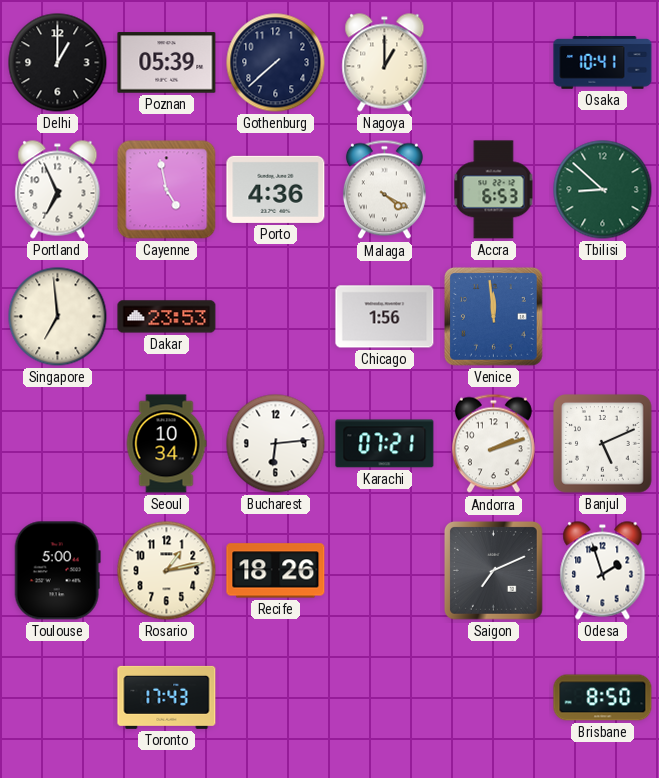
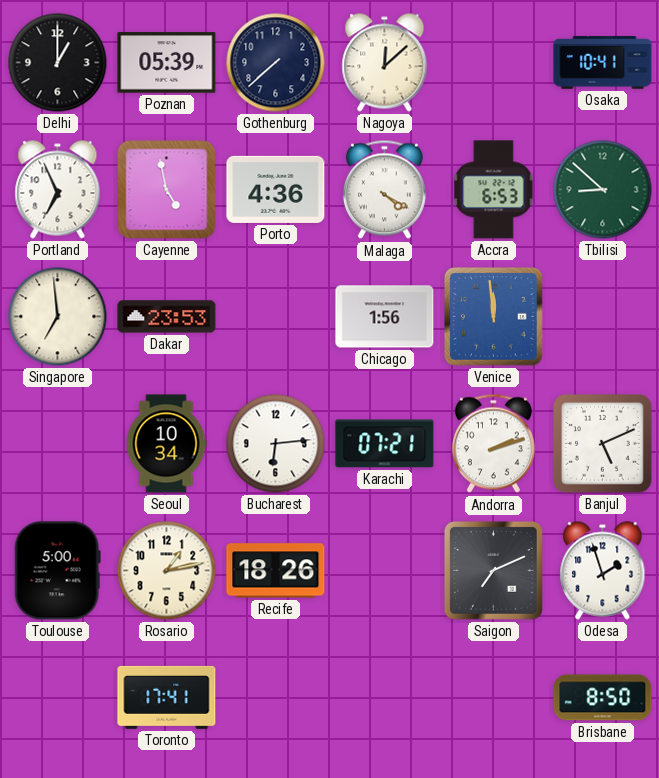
Nagoya: 1:00 -> 12:08 (385, 63)
Toronto: 17:43 -> 17:41 (167, 697)
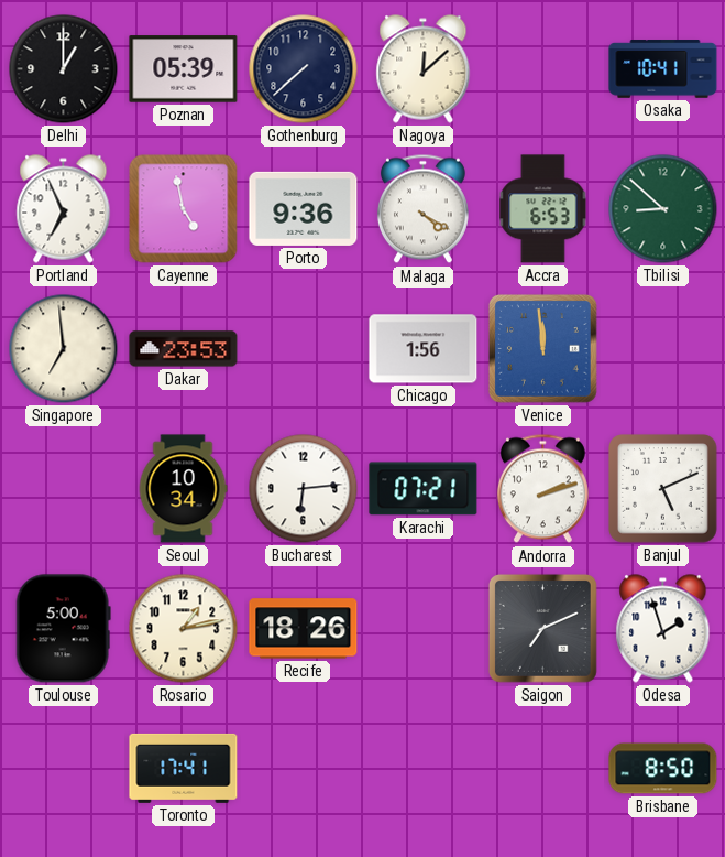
Porto: 4:36 -> 9:36 (304, 208)
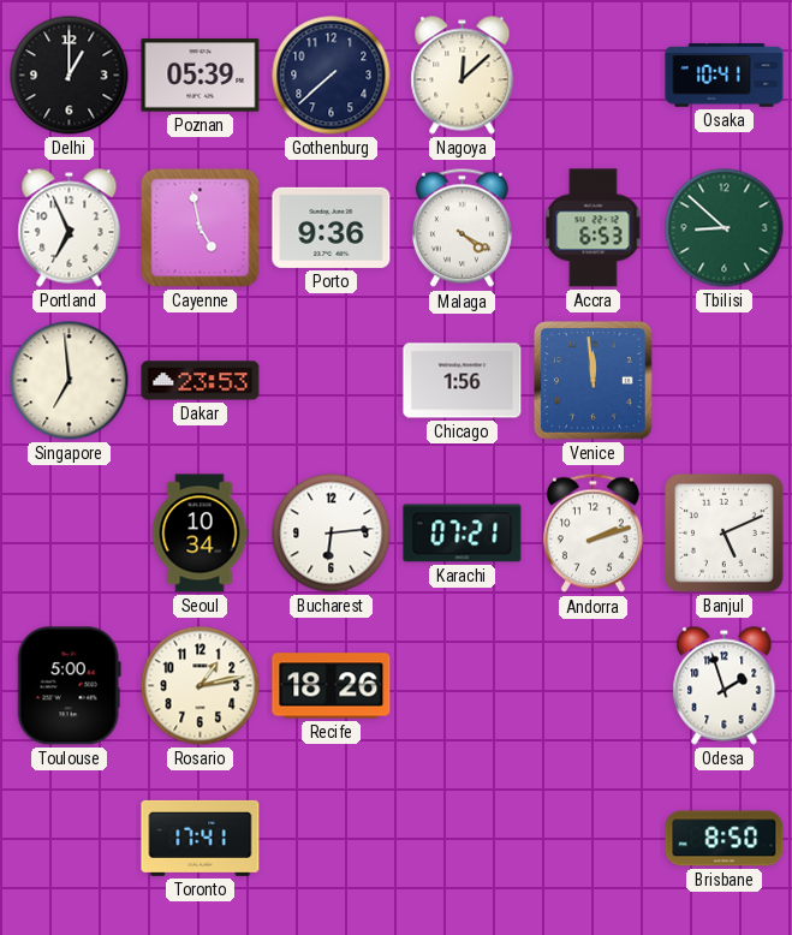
Saigon: 7:11 -> none (542, 628)
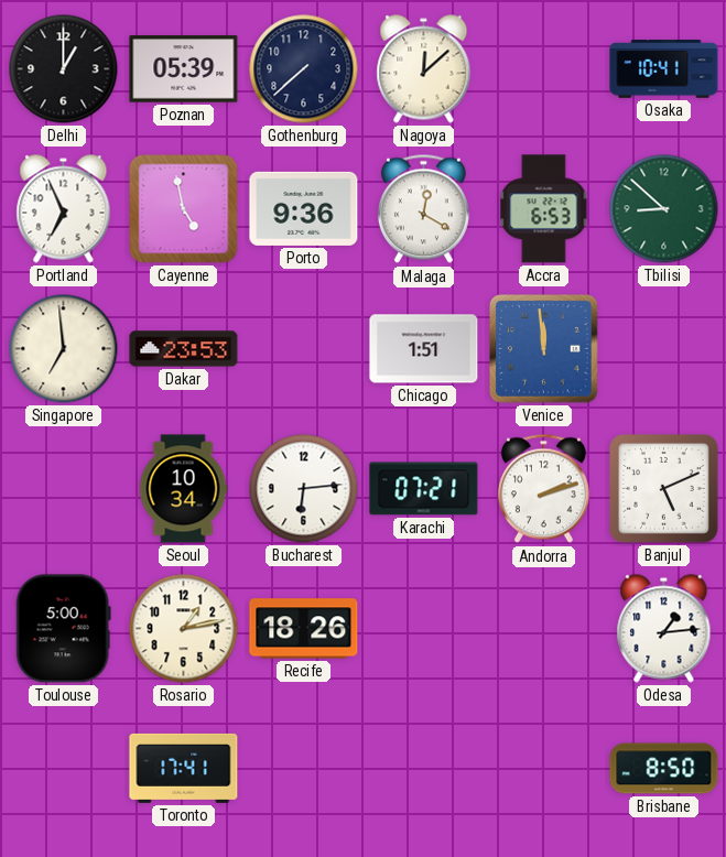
Malaga: 4:20 -> 12:20 (423, 209)
Chicago: 1:56 -> 1:51 (424, 349)
Odesa: 1:57 -> 1:14 (664, 629)
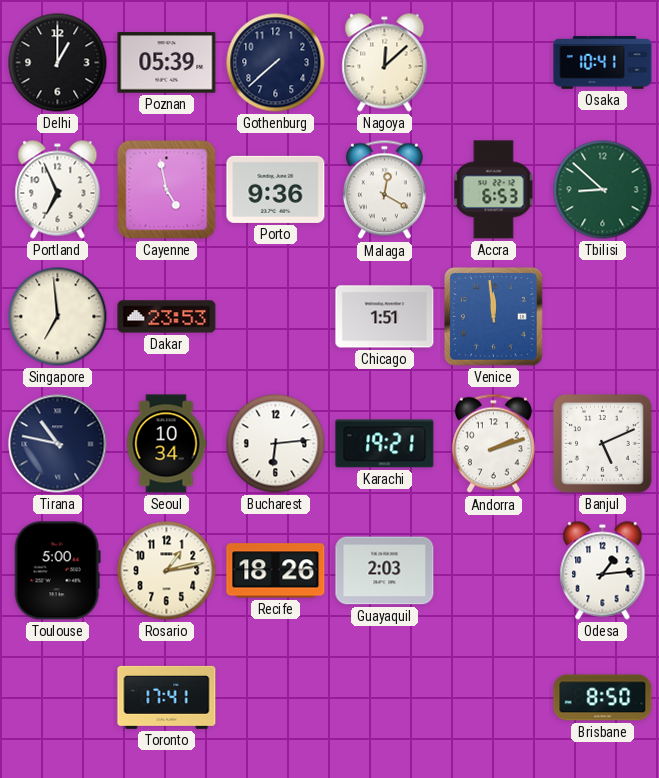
Tirana: none -> 10:47 (58, 444)
Karachi: 07:21 -> 19:21 (385, 444)
Guayaquil: none -> 2:03 (385, 571)
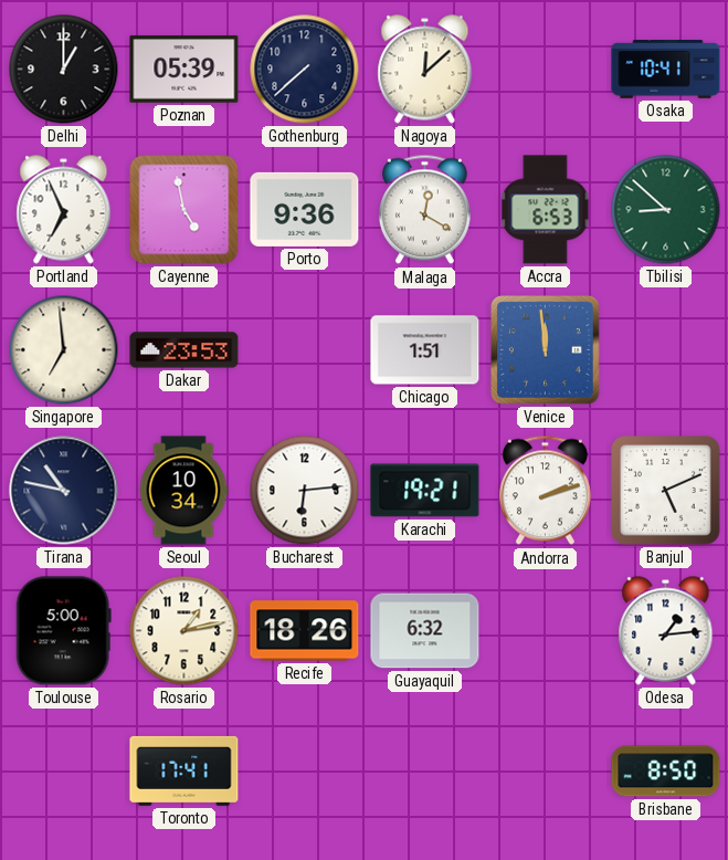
Guayaquil: 2:03 -> 6:32 (425, 631)
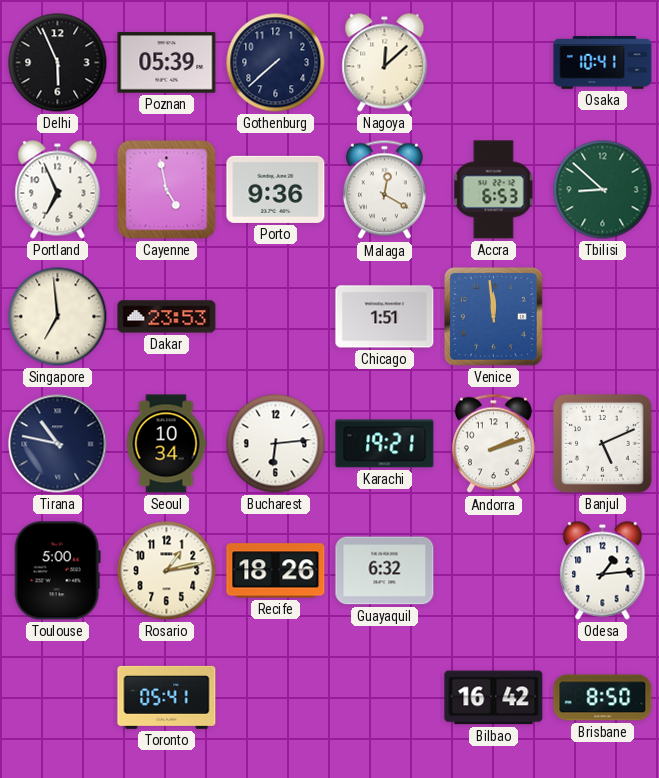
Delhi: 1:00 -> 5:56 (58, 63)
Toronto: 17:41 -> 05:41 (167, 697)
Bilbao: none -> 16:42 (494, 698)
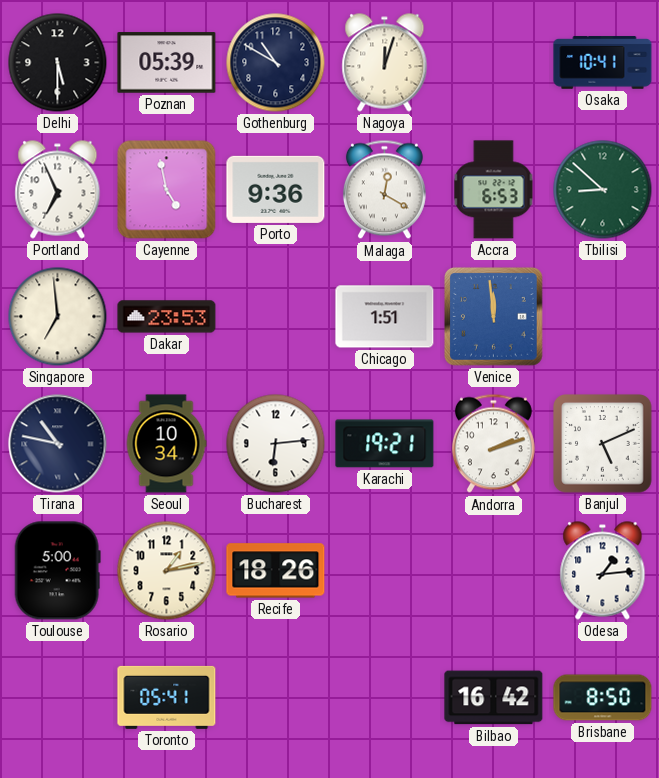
Delhi: 5:56 -> 5:30 (58, 63)
Gothenburg: 7:38 -> 10:50 (276, 63)
Nagoya: 12:08 -> 12:03 (385, 63)
Guayaquil: 6:32 -> none (385, 571)
